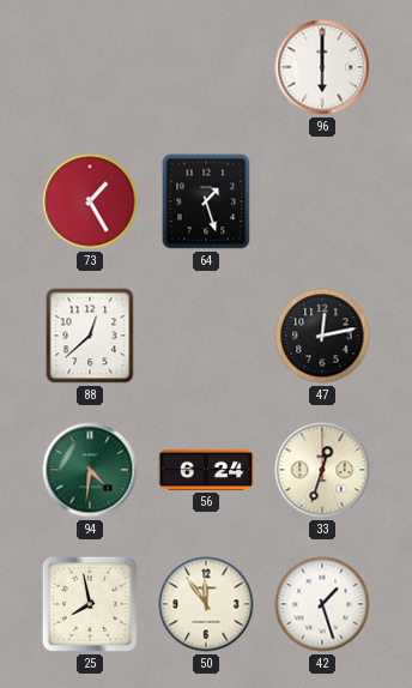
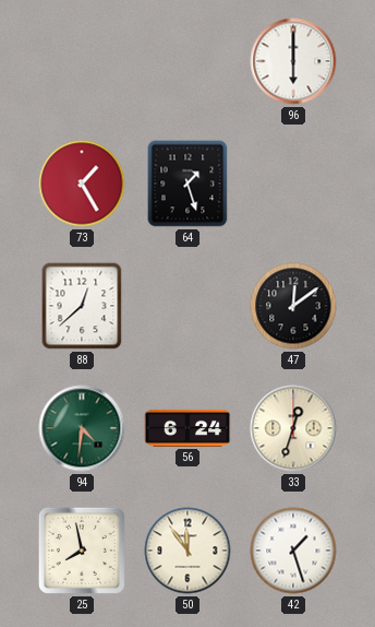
47: 12:13 -> 12:09 (293, 306)
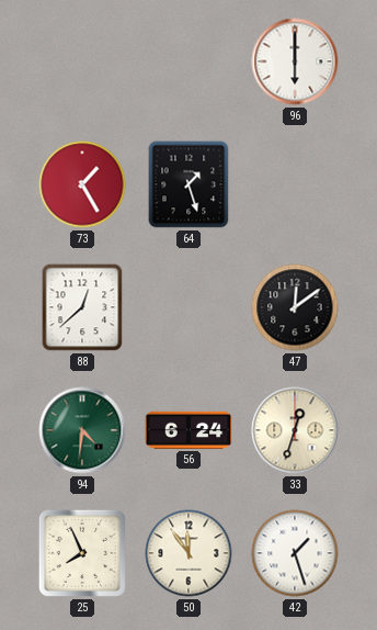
25: 7:58 -> 7:56 (82, 553)
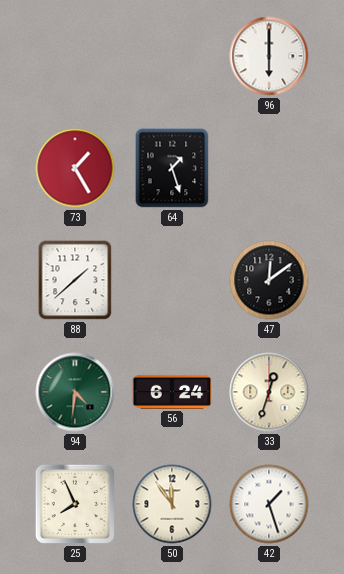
88: 12:38 -> 1:38 (75, 280)
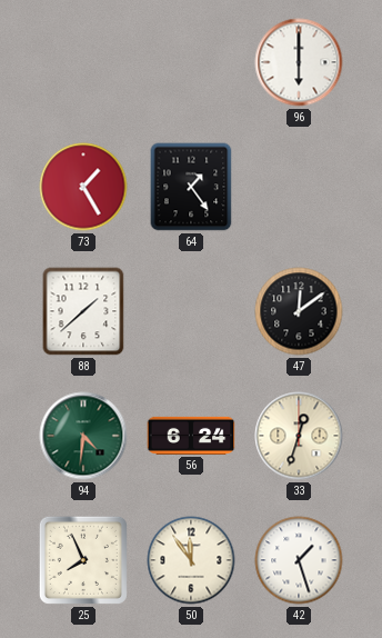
64: 1:27 -> 1:24 (191, 187)
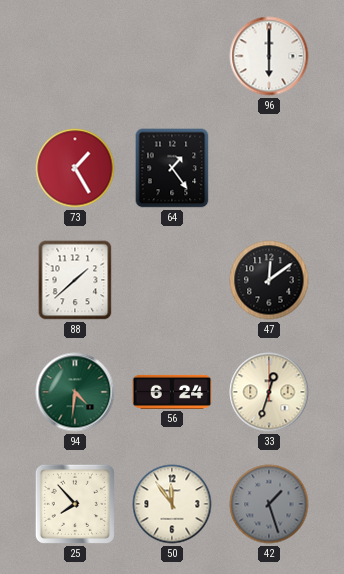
25: 7:56 -> 7:53 (75, 504)
42 dial: white -> grey (269, 504)
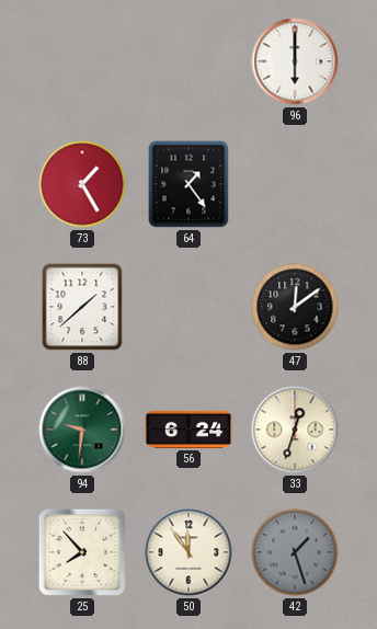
94: 4:31 -> 9:31 (82, 430)
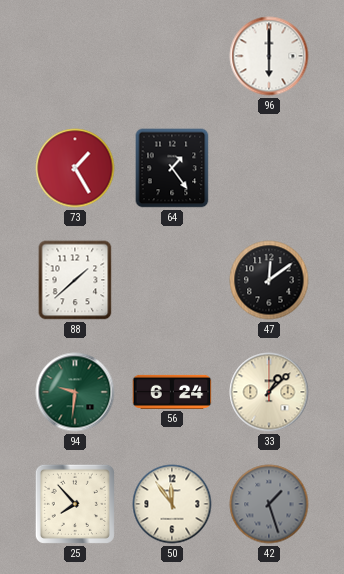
33: 12:33 -> 1:08 (269, 392)
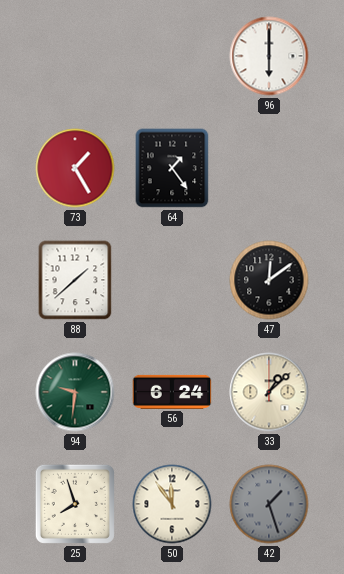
25: 7:53 -> 7:57 (75, 504)
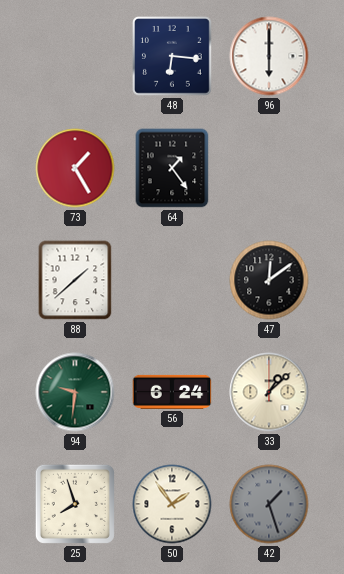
48: none -> 6:16 (173, 57)
50: 11:54 -> 1:54 (172, 504)
